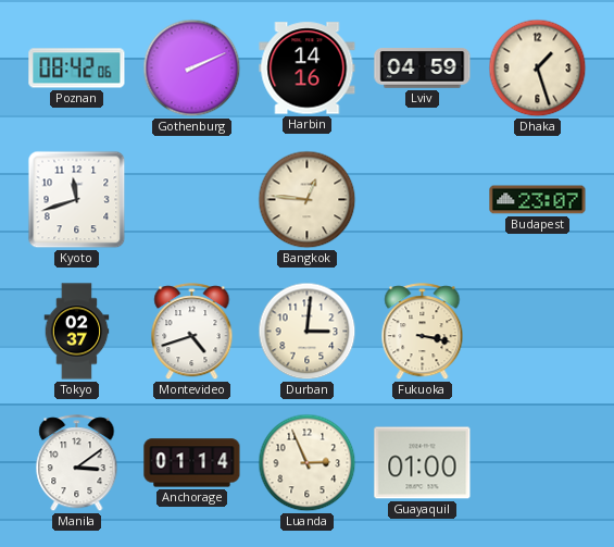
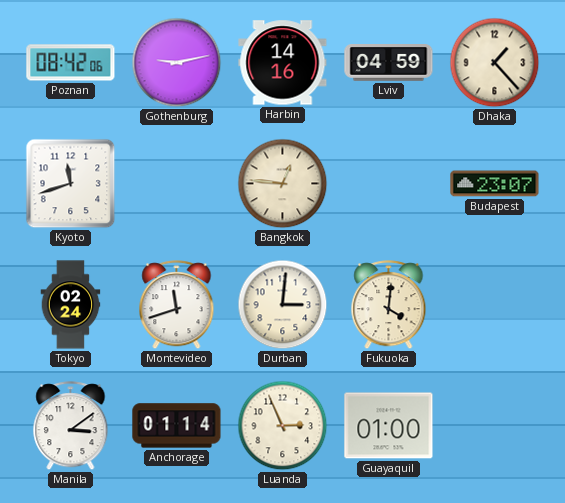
Gothenburg: 2:11 -> 9:13 (177, 63)
Dhaka: 1:27 -> 1:23 (495, 63)
Tokyo: 02:37 -> 02:24 (71, 305)
Montevideo: 4:42 -> 11:42 (177, 305)
Fukuoka: 3:17 -> 4:01 (389, 305)
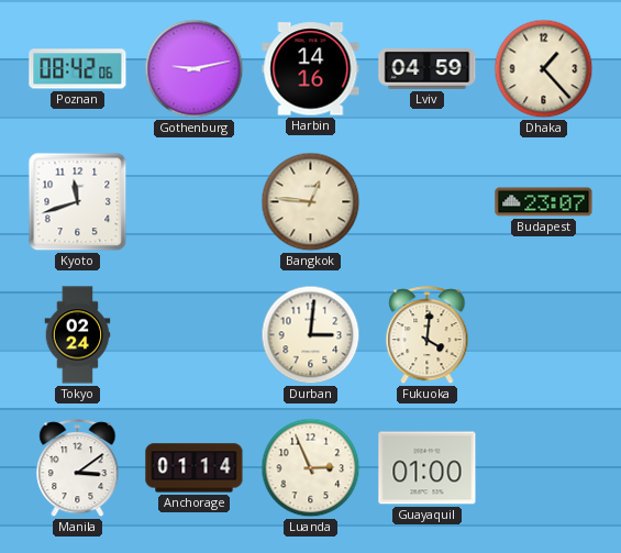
Montevideo: 11:42 -> none (177, 305)
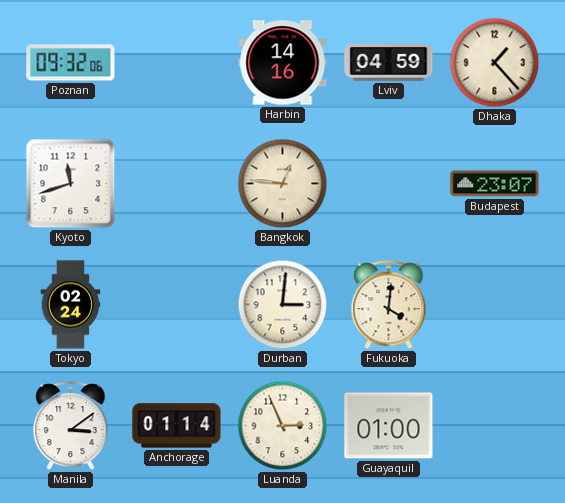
Poznan: 08:42 -> 09:32 (71, 63)
Gothenburg: 9:13 -> none (195, 69)
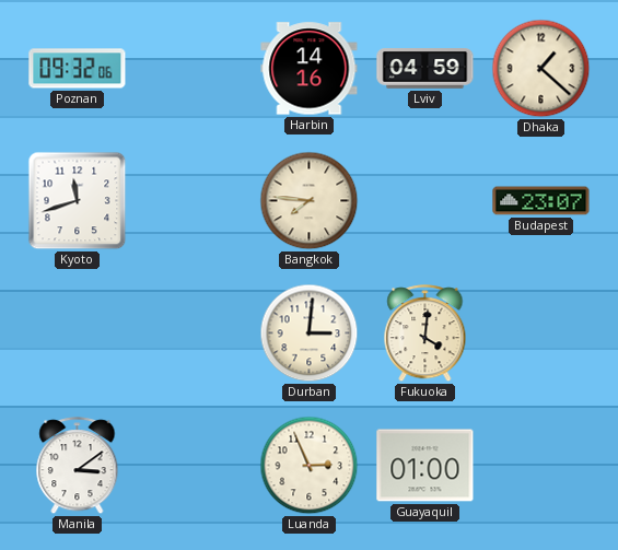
Dhaka: 1:23 -> 1:22 (541, 69)
Bangkok: 12:46 -> 7:46 (310, 201)
Tokyo: 02:24 -> none (71, 305)
Anchorage: 01:14 -> none (177, 426)
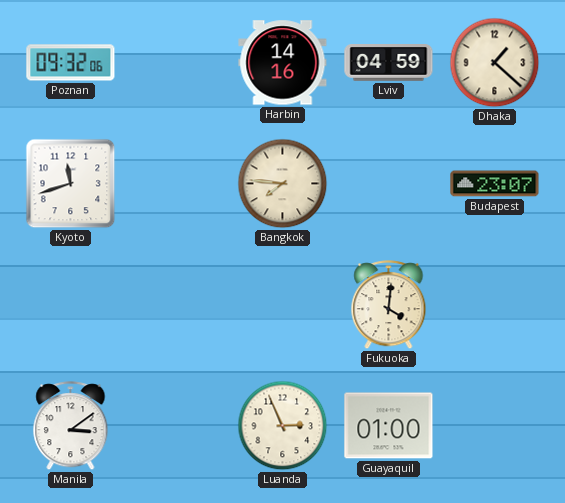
Durban: 3:01 -> none (310, 333)
